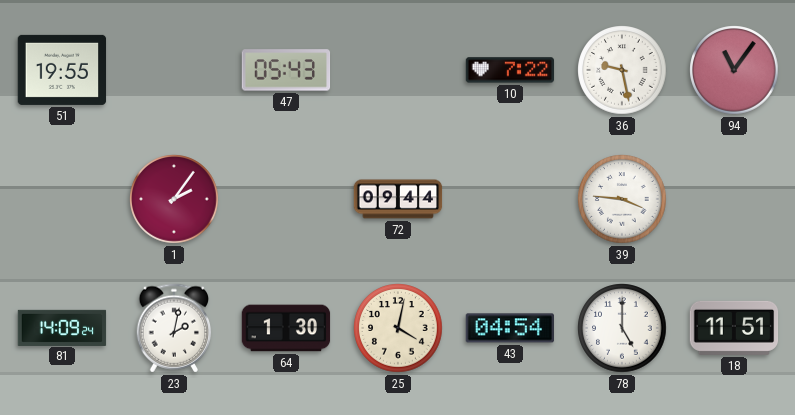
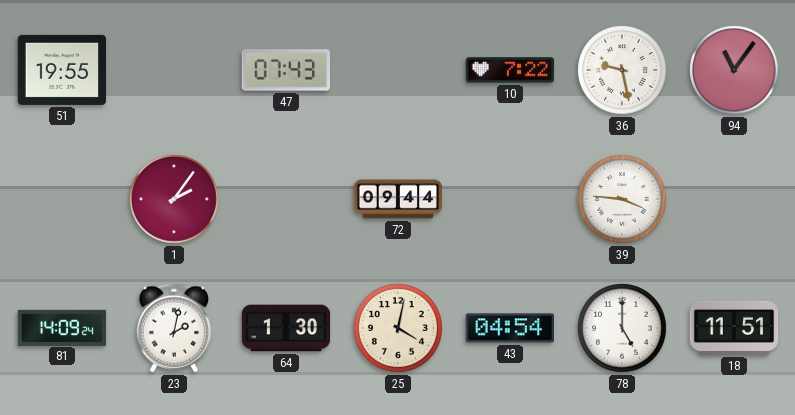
47: 05:43 -> 07:43 (286, 70)
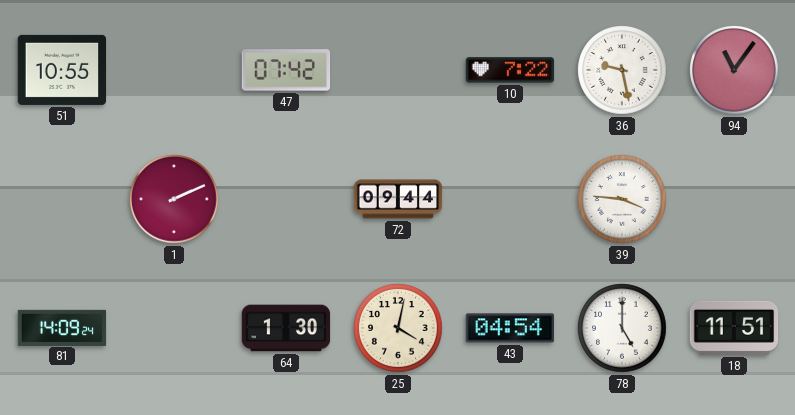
51: 19:55 -> 10:55 (62, 70)
47: 07:43 -> 07:42 (286, 70)
1: 2:06 -> 2:11 (174, 199)
23: 2:02 -> none (174, 328)
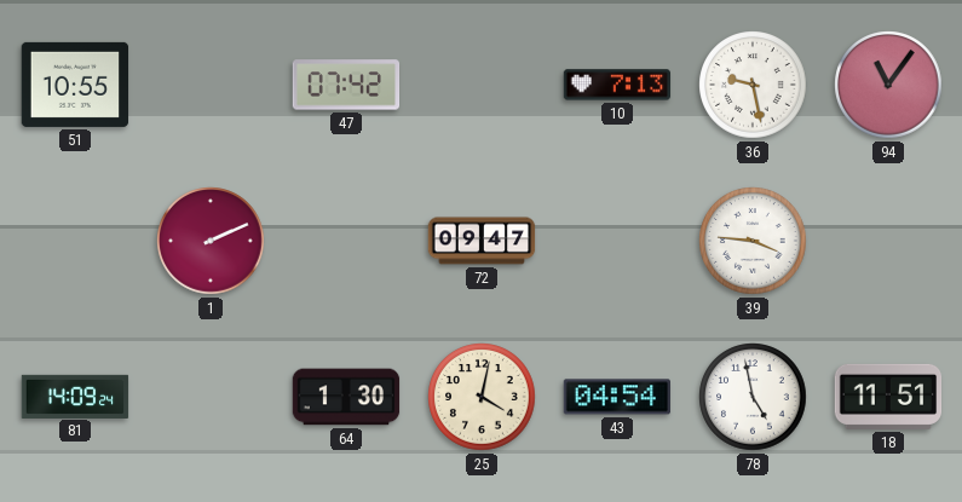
10: 7:22 -> 7:13 (617, 85)
72: 09:44 -> 09:47 (482, 241)
78: 5:00 -> 4:58 (753, 397)
